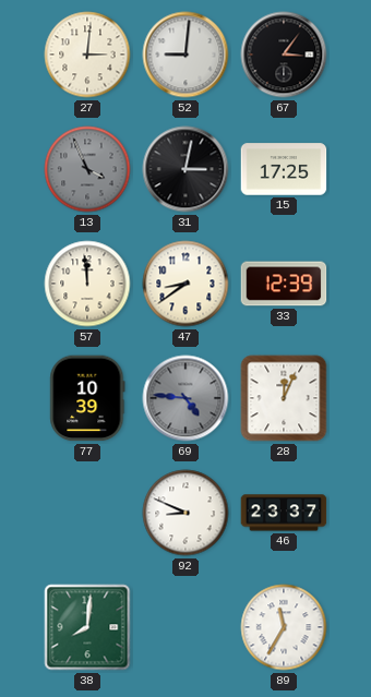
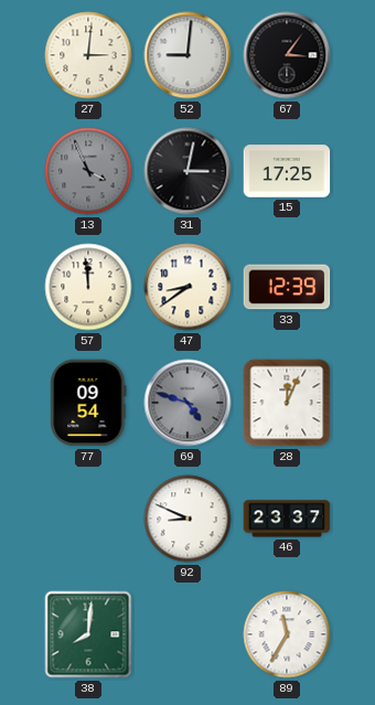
77: 10:39 -> 09:54 (88, 403)
69: 4:46 -> 4:48 (187, 403)
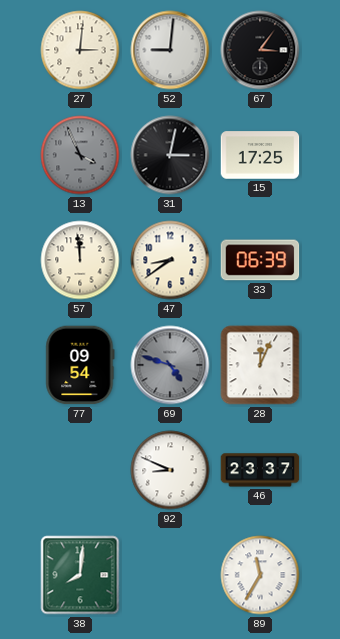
33: 12:39 -> 06:39 (260, 260)
